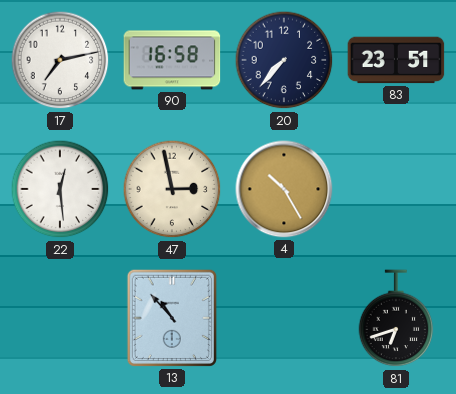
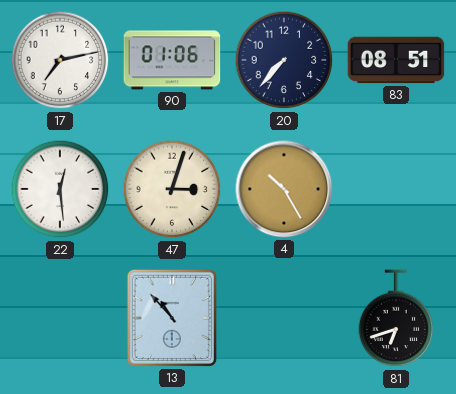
90: 16:58 -> 01:06 (172, 60)
83: 23:51 -> 08:51 (396, 60)
47: 2:58 -> 3:03 (172, 189)
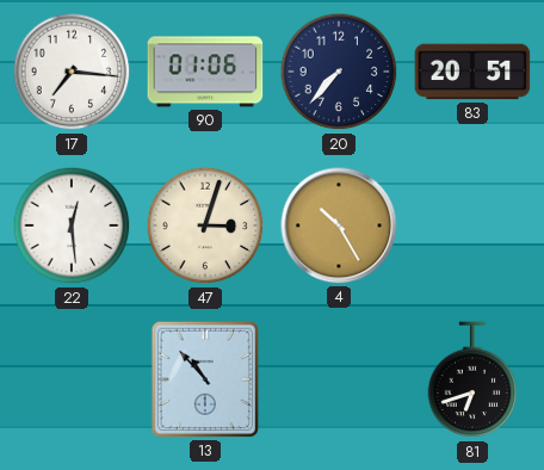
17: 7:13 -> 7:16 (72, 72)
83: 08:51 -> 20:51 (472, 72)
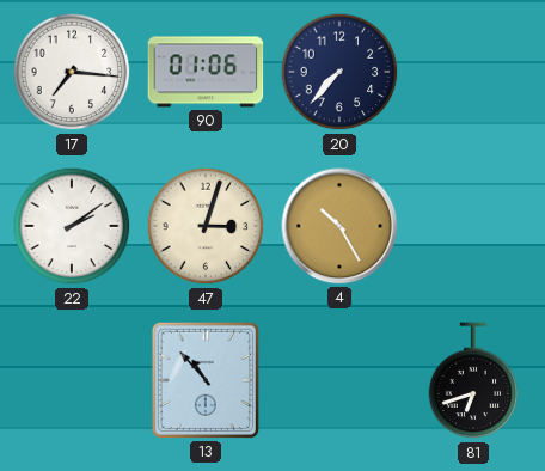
83: 20:51 -> none (472, 72)
22: 12:29 -> 2:09 (72, 226)
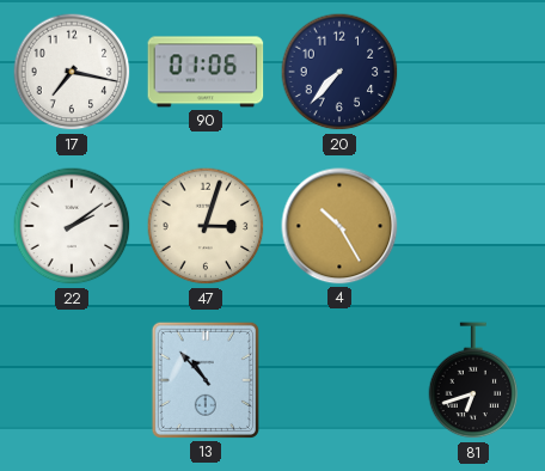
17: 7:16 -> 7:17 (72, 72)
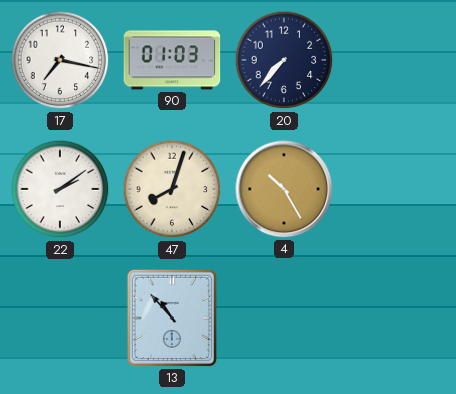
90: 01:06 -> 01:03 (172, 60)
47: 3:03 -> 8:03 (172, 189)
81: 6:42 -> none (473, 381)
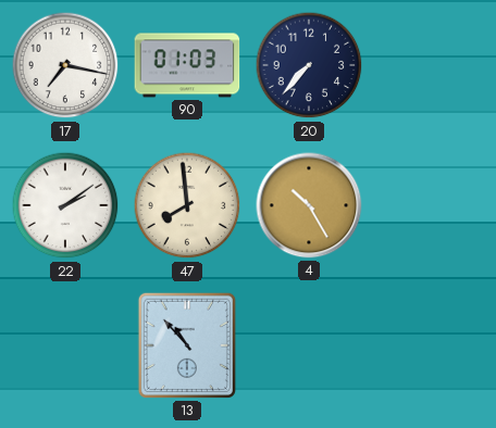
47: 8:03 -> 7:59 (187, 205)
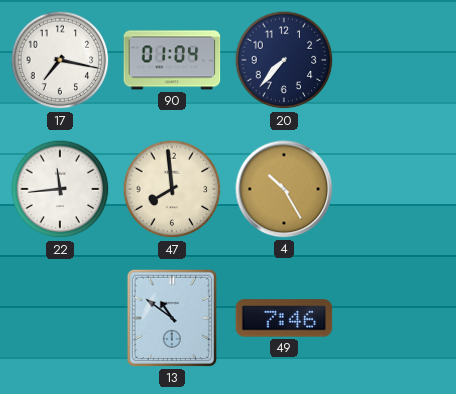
90: 01:03 -> 01:04 (172, 60)
22: 2:09 -> 11:44 (60, 189)
13: 10:53 -> 10:51 (172, 318)
49: none -> 7:46 (284, 318)
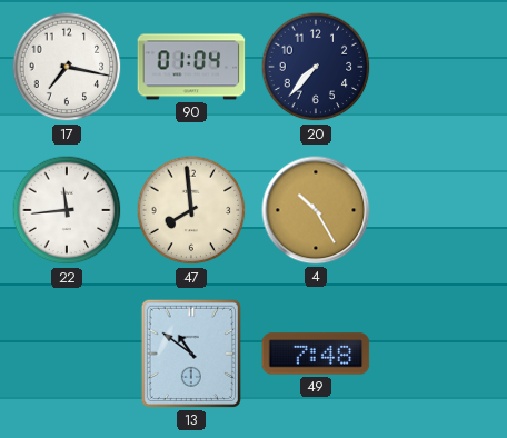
49: 7:46 -> 7:48 (316, 354)
